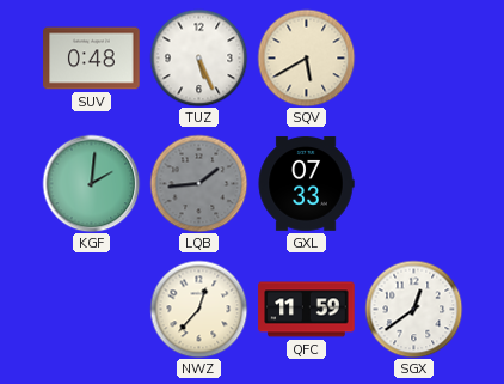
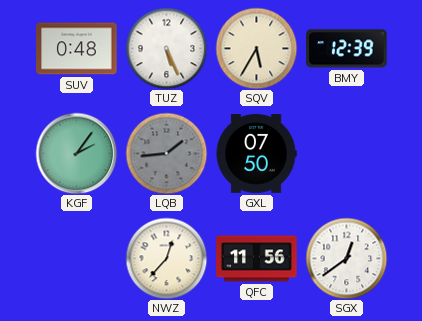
SQV: 5:40 -> 5:35 (256, 48)
BMY: none -> 12:39 (347, 49)
KGF: 2:01 -> 2:06 (76, 153)
GXL: 07:33 -> 07:50 (256, 154)
QFC: 11:59 -> 11:56 (257, 259)
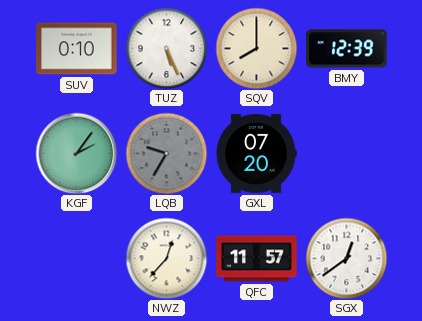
SUV: 0:48 -> 0:10 (77, 49)
SQV: 5:35 -> 8:00 (256, 48)
LQB: 1:44 -> 9:35 (166, 153)
GXL: 07:50 -> 07:20 (256, 154)
QFC: 11:56 -> 11:57 (257, 259)
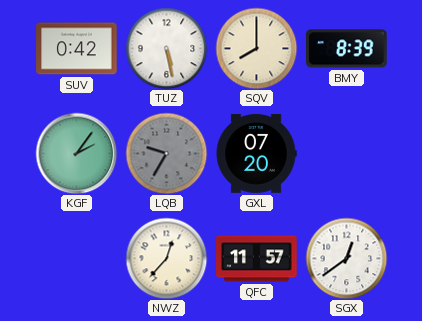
SUV: 0:10 -> 0:42 (77, 49)
TUZ: 5:26 -> 5:28 (166, 48)
BMY: 12:39 -> 8:39 (347, 49)
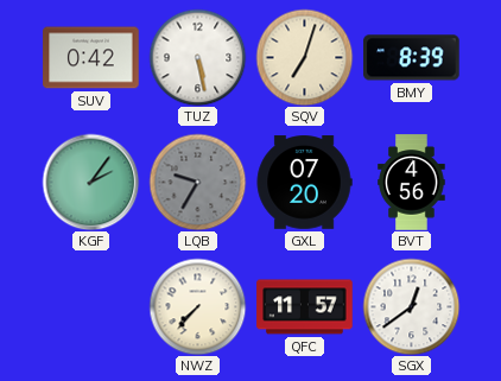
SQV: 8:00 -> 7:03 (304, 57)
BVT: none -> 4:56 (412, 183)
NWZ: 12:37 -> 7:37 (197, 306)
